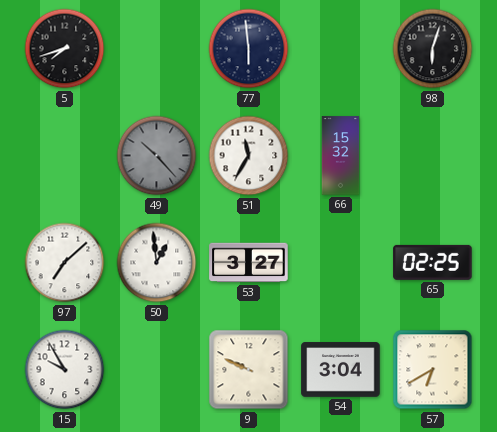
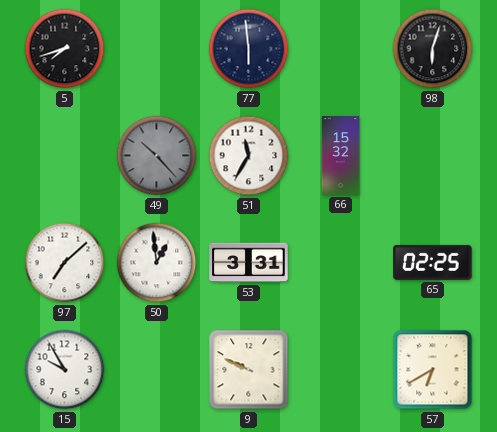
53: 3:27 -> 3:31 (249, 263)
54: 3:04 -> none (341, 370)
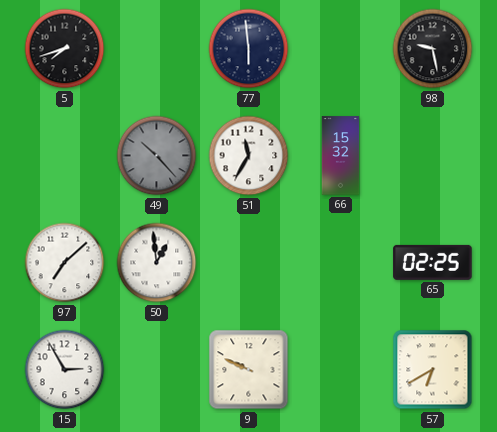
98: 6:03 -> 9:28 (433, 49)
53: 3:31 -> none (249, 263)
15: 9:55 -> 2:55 (65, 370)
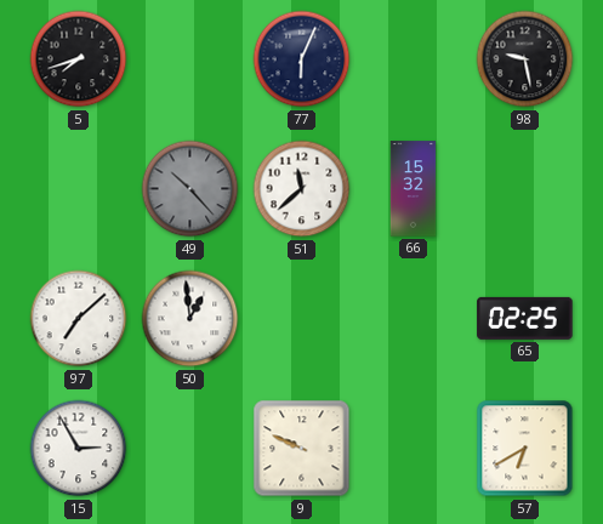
77: 5:59 -> 6:04 (302, 59)
51: 11:35 -> 11:38 (302, 189)
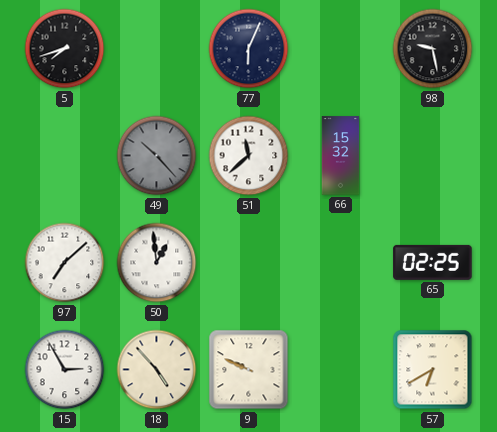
18: none -> 4:53 (157, 370)
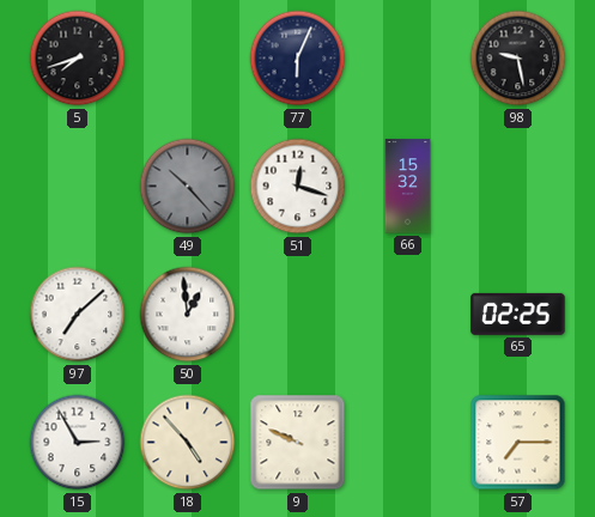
51: 11:38 -> 12:18 (298, 187)
57: 6:40 -> 7:15 (518, 443)
